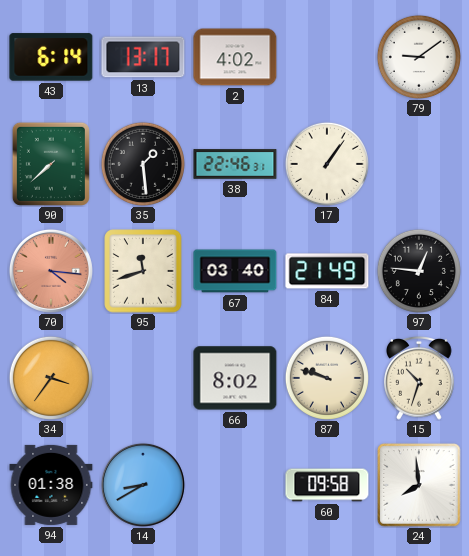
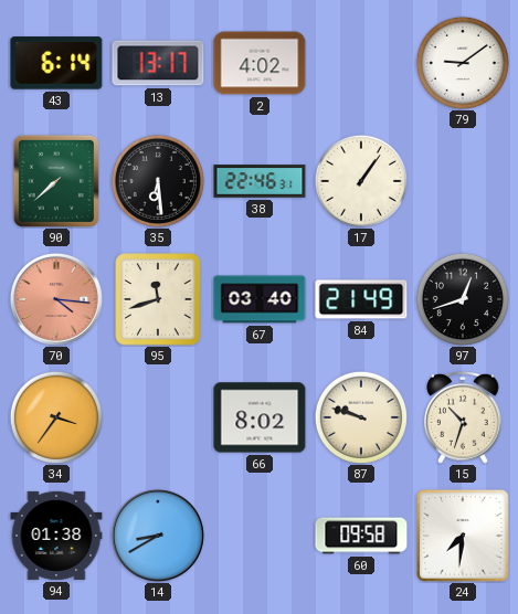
35: 1:29 -> 6:29 (158, 181)
97: 12:46 -> 12:42 (463, 299)
24: 7:59 -> 7:31 (463, 536)
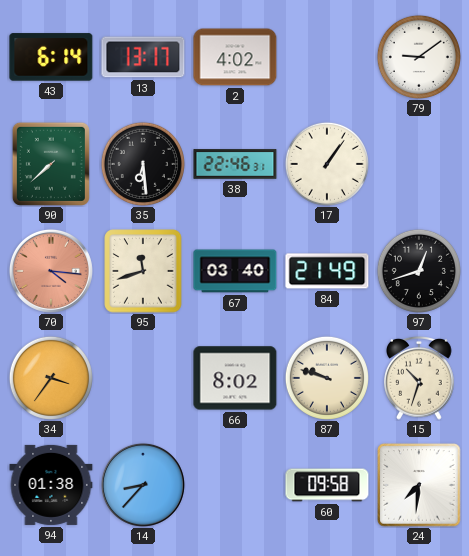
14: 8:40 -> 8:37 (143, 485)
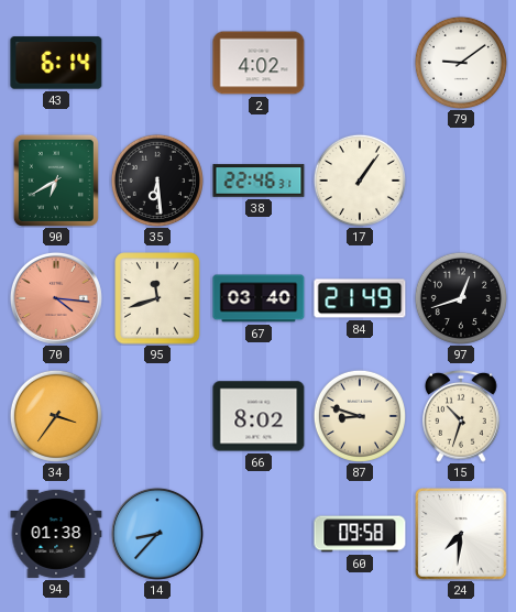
13: 13:17 -> none (143, 57)
90: 7:38 -> 6:40 (56, 181)
87: 9:48 -> 8:48 (360, 416)
